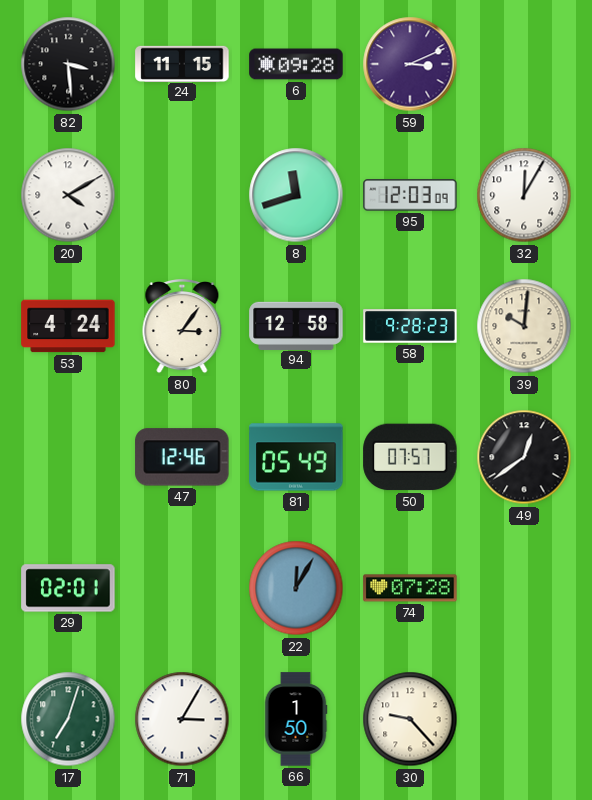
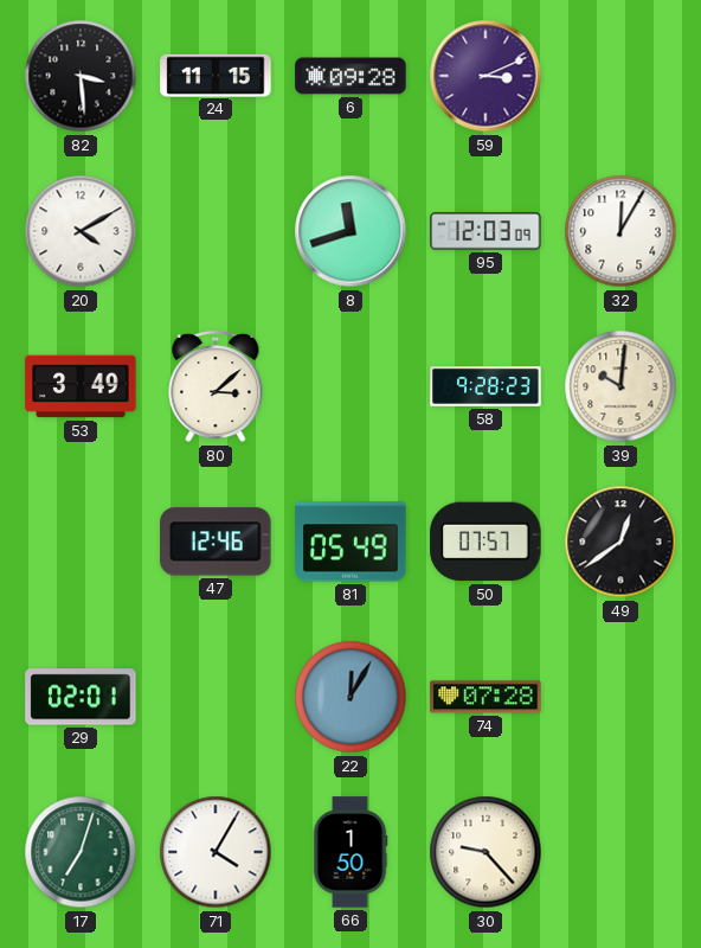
53: 4:24 -> 3:49 (81, 386)
80: 3:06 -> 3:08 (216, 387)
94: 12:58 -> none (296, 325)
71: 3:05 -> 4:05 (216, 852)
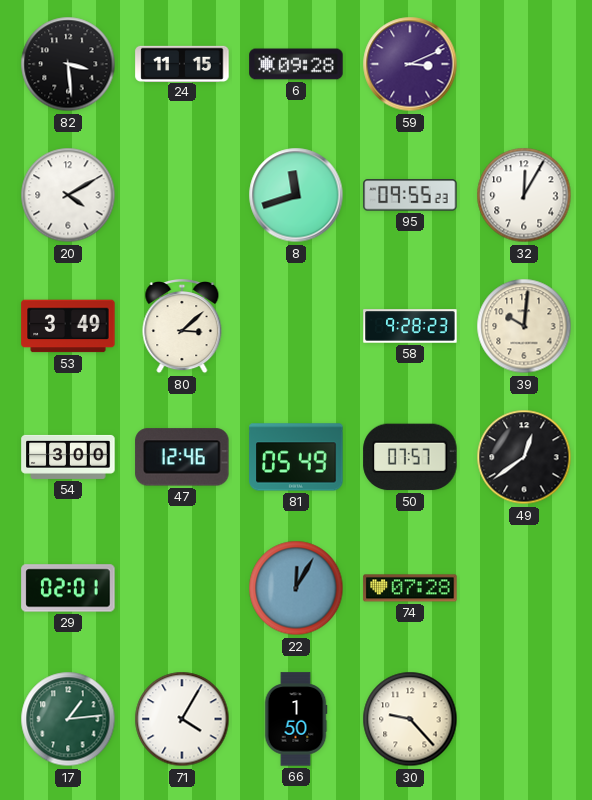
95: 12:03 -> 09:55 (410, 195)
54: none -> 3:00 (68, 457)
17: 7:03 -> 1:14 (68, 719)
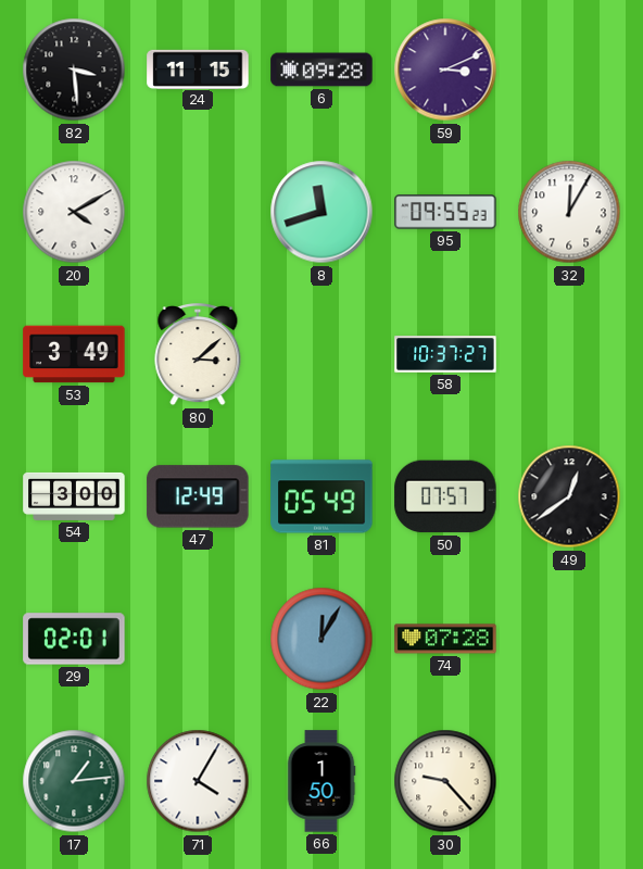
58: 9:28 -> 10:37 (445, 354)
39: 10:01 -> none (524, 326)
47: 12:46 -> 12:49 (198, 496)
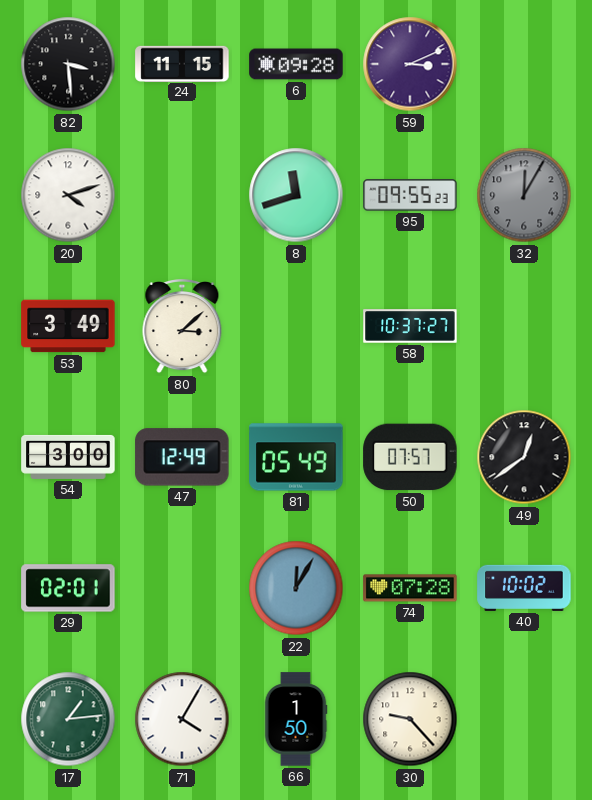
20: 4:10 -> 4:12 (68, 195)
32 dial: white -> grey (524, 195)
40: none -> 10:02 (524, 588)
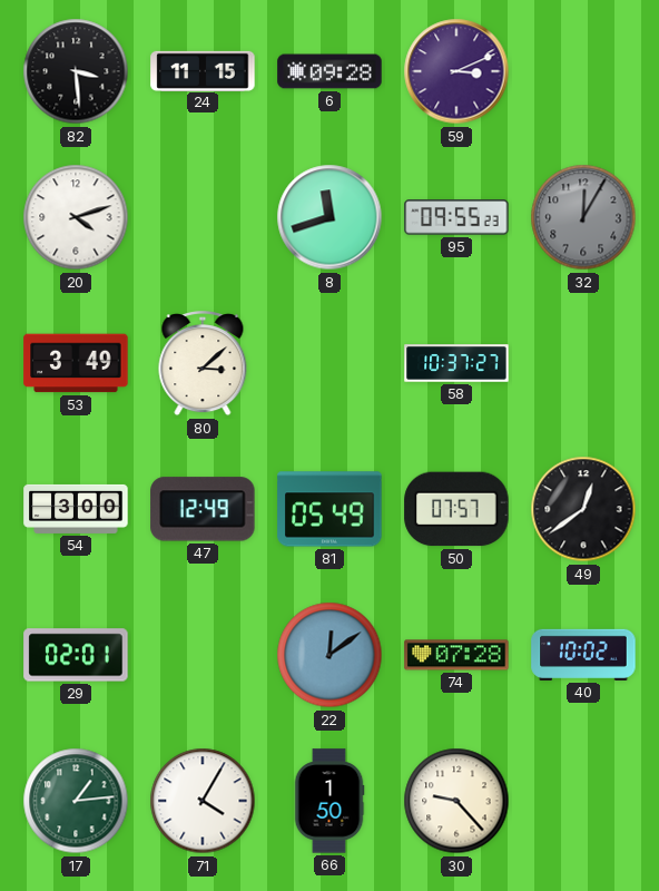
22: 12:05 -> 12:09 (329, 655)
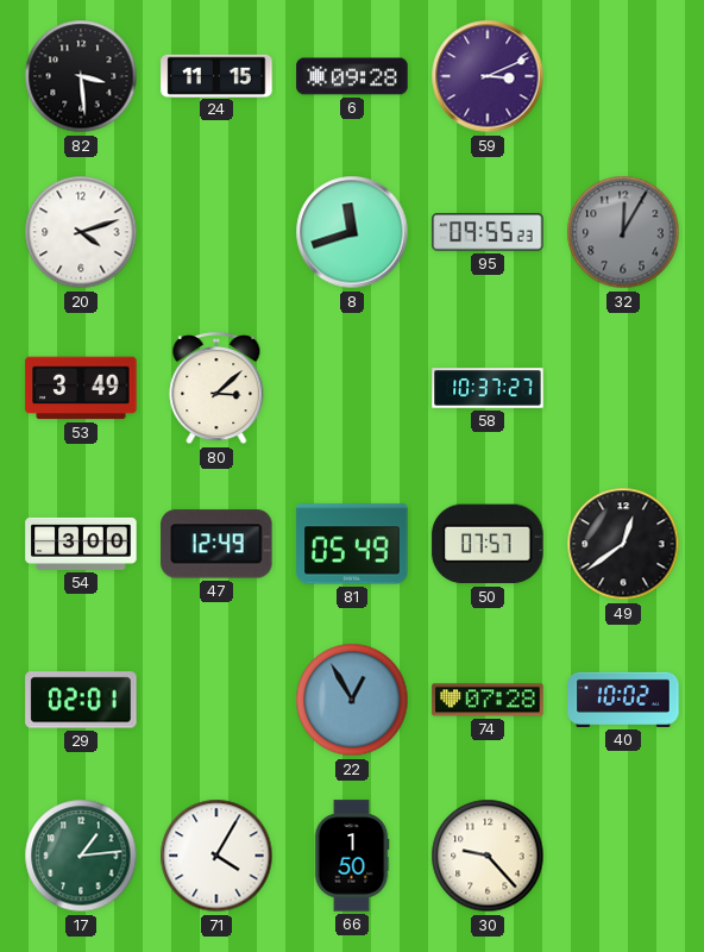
22: 12:09 -> 12:55 (352, 700)
